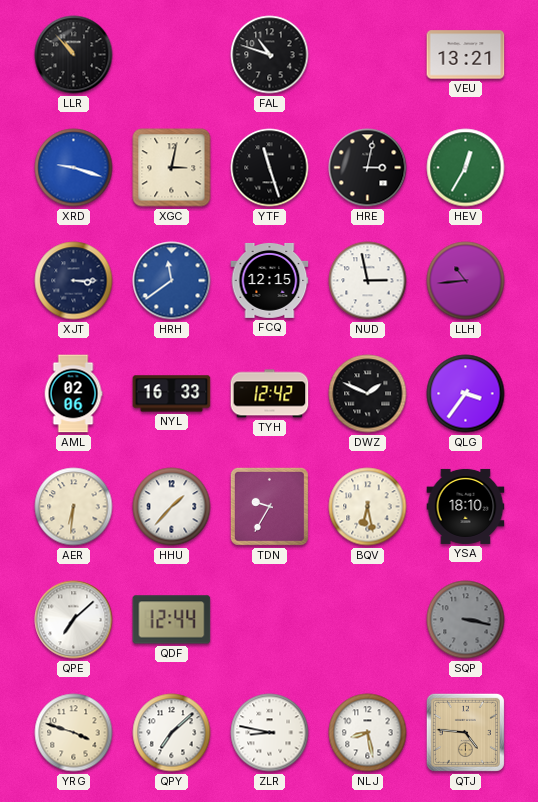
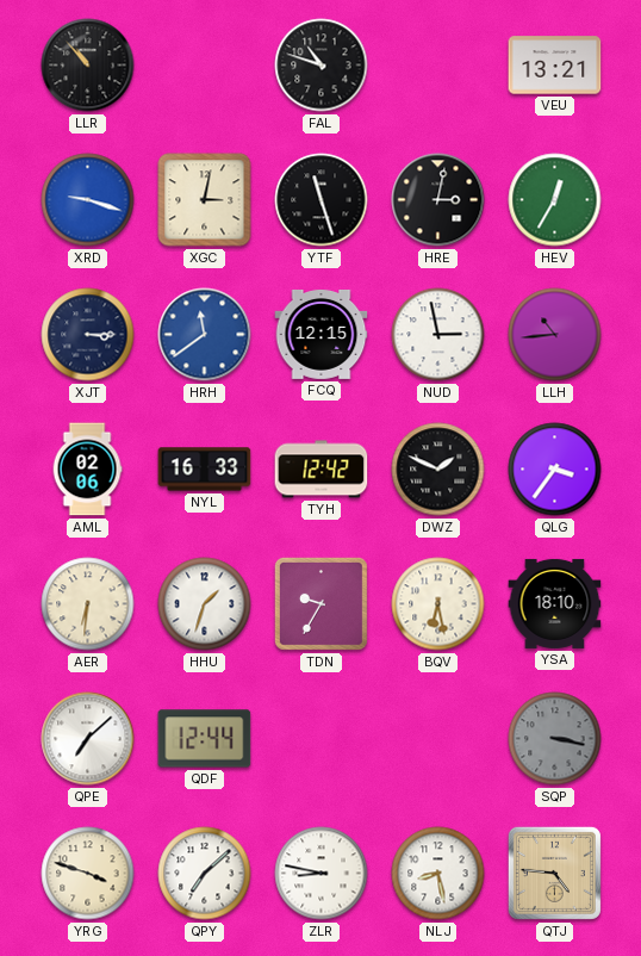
HHU: 1:37 -> 1:33 (205, 604)
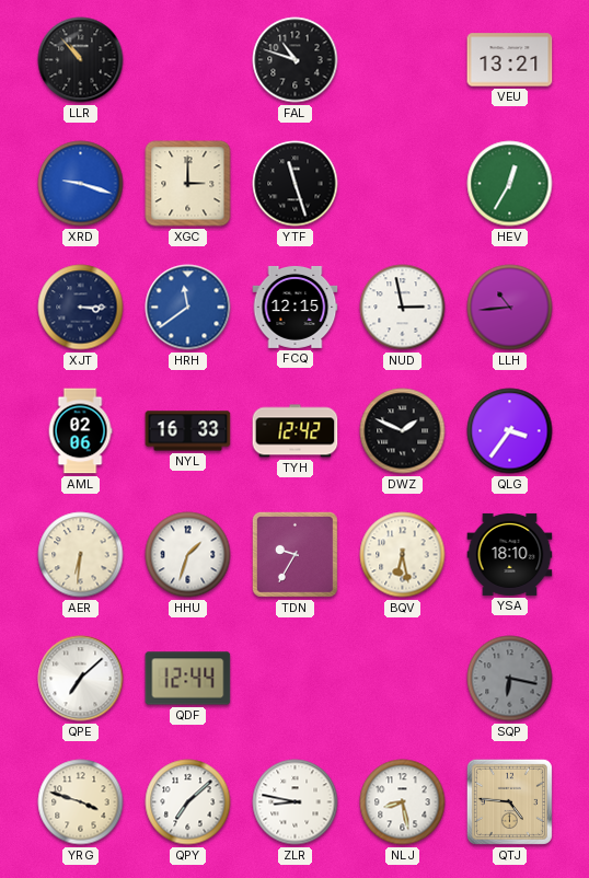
XGC: 3:02 -> 3:00 (188, 184)
HRE: 3:02 -> none (438, 200)
SQP: 3:17 -> 6:17 (510, 679)
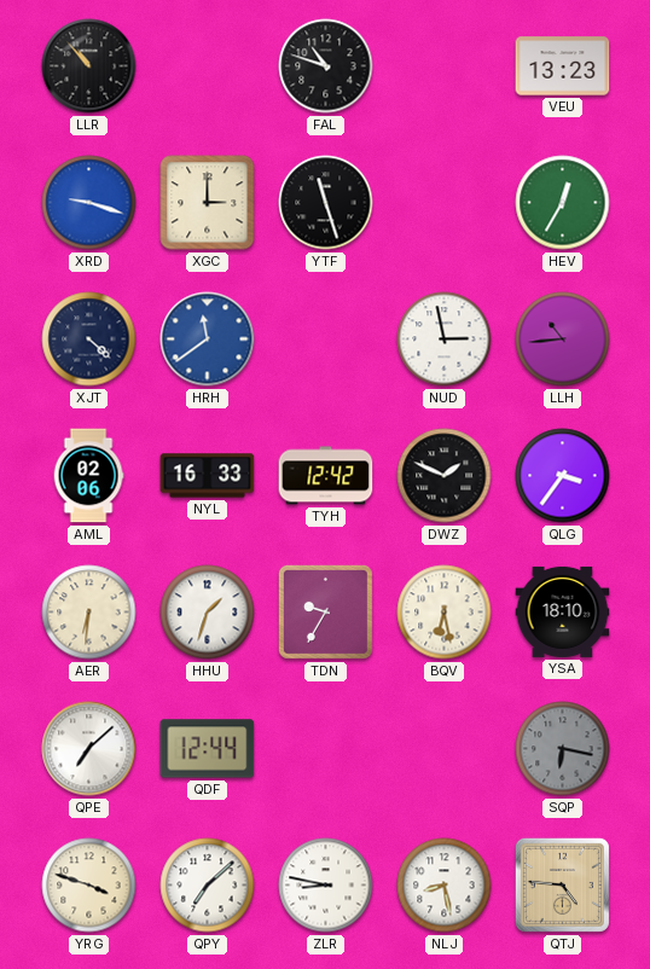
VEU: 13:21 -> 13:23 (563, 66)
XJT: 3:15 -> 4:22 (89, 340)
FCQ: 12:15 -> none (296, 307)
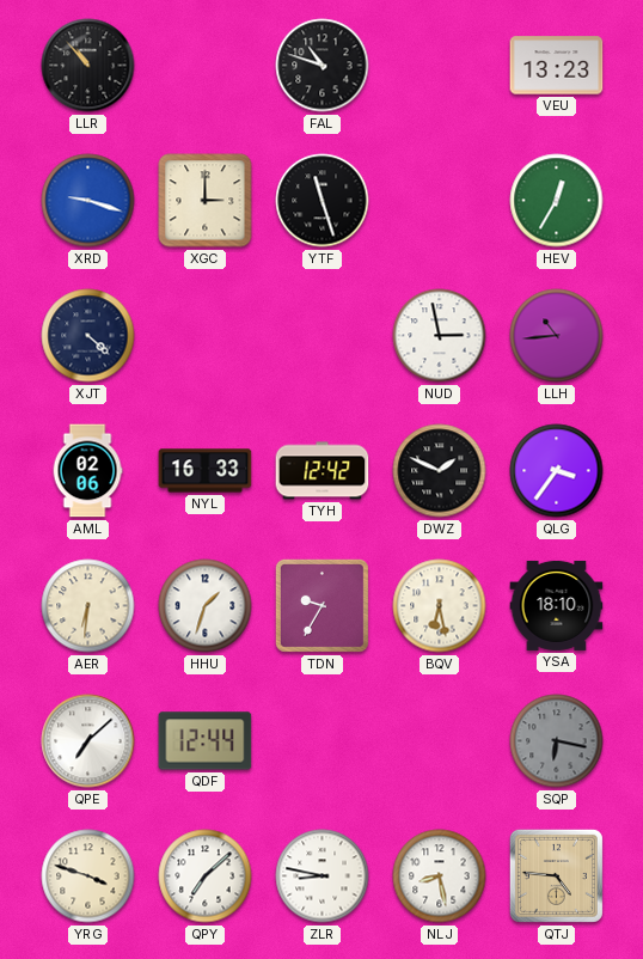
HRH: 11:39 -> none (208, 340)
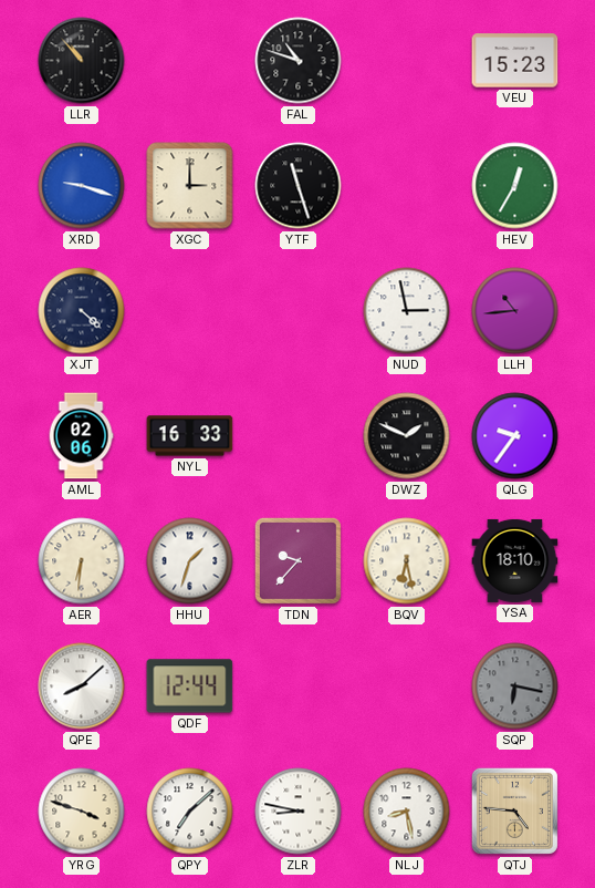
VEU: 13:23 -> 15:23 (515, 61)
TYH: 12:42 -> none (323, 471)
QLG: 3:36 -> 9:36 (515, 436)
TDN: 9:35 -> 9:37 (297, 560)
QPE: 7:08 -> 8:08 (82, 686)
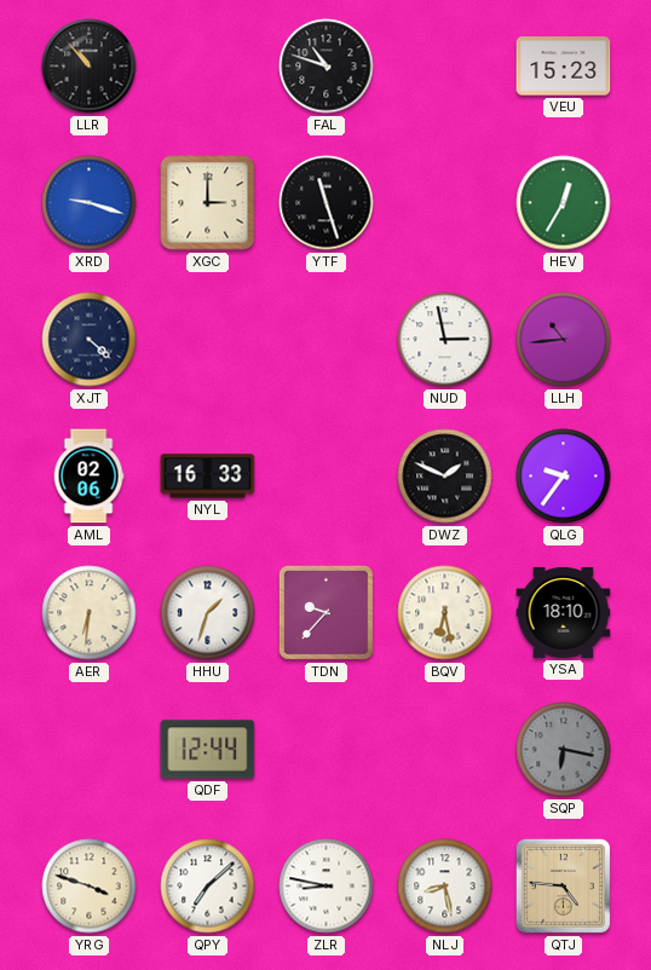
QPE: 8:08 -> none (82, 686)
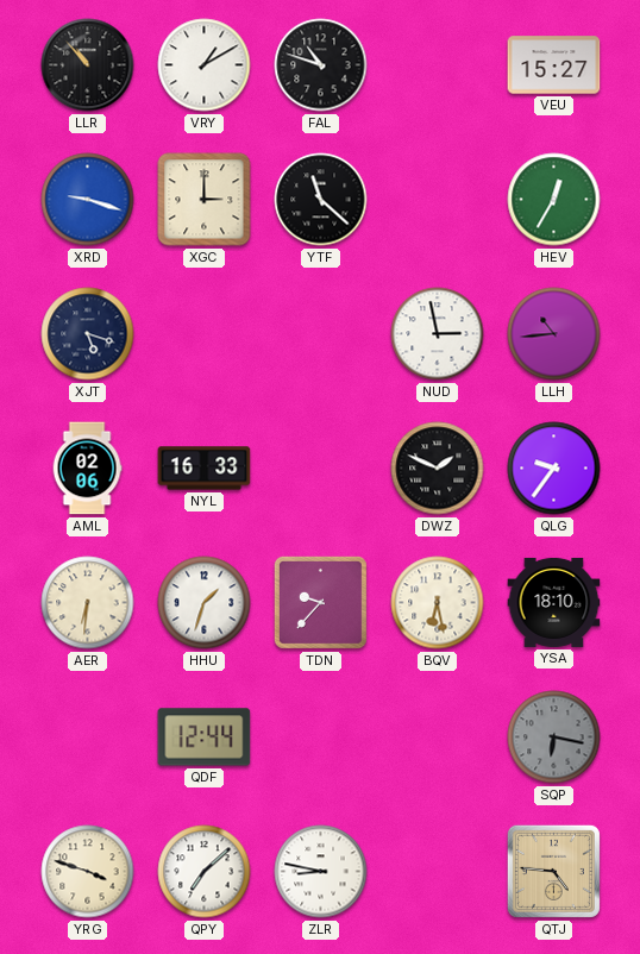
VRY: none -> 1:10 (205, 65)
VEU: 15:23 -> 15:27 (554, 65)
YTF: 11:27 -> 11:22 (321, 200)
XJT: 4:22 -> 5:18 (88, 334)
NLJ: 8:28 -> none (445, 887)
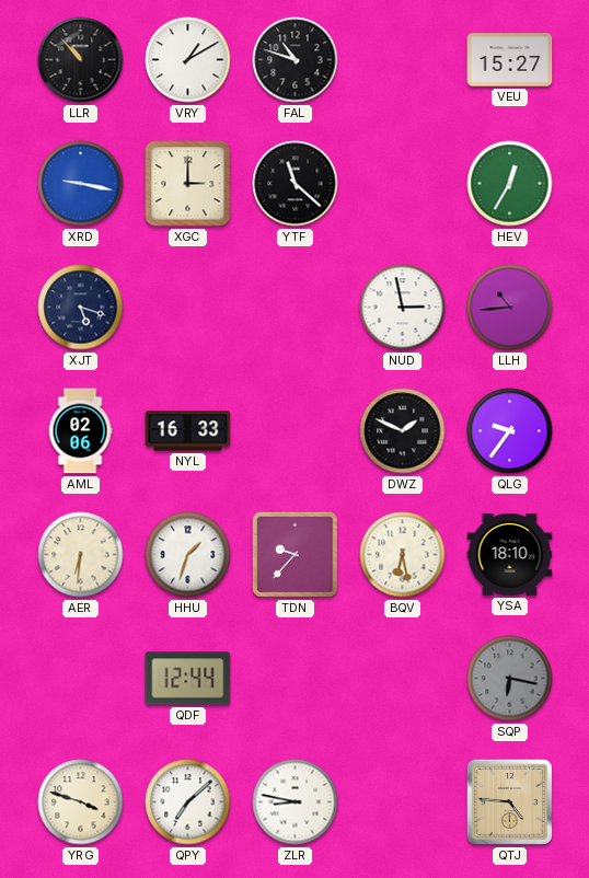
XRD: 9:18 -> 9:17 (81, 184)
